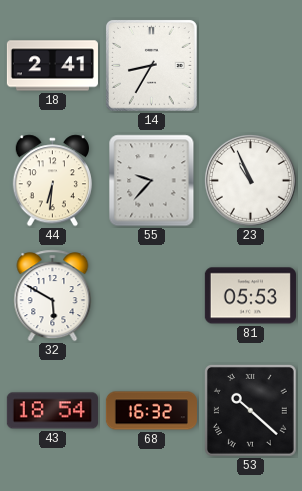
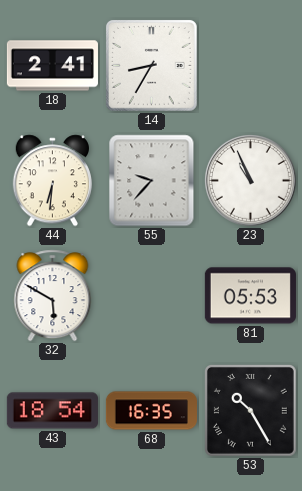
68: 16:32 -> 16:35 (151, 411)
53: 10:22 -> 10:25 (250, 410)
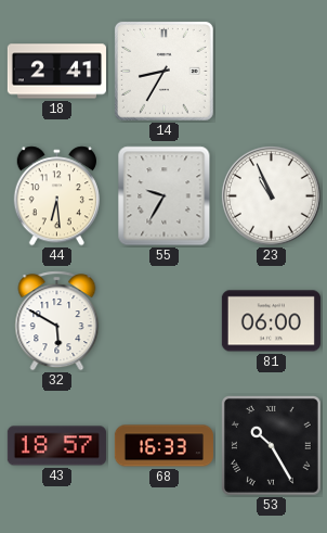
44: 6:31 -> 6:29 (56, 196)
55: 9:37 -> 9:35 (165, 196)
81: 05:53 -> 06:00 (271, 321)
43: 18:54 -> 18:57 (56, 446)
68: 16:35 -> 16:33 (163, 446)
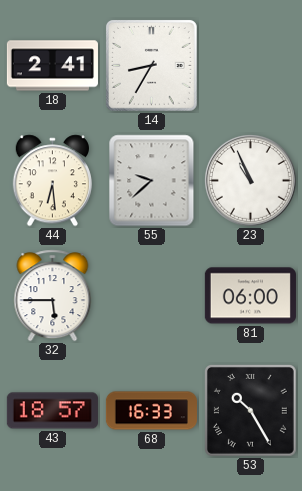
55: 9:35 -> 9:38 (152, 181)
32: 5:50 -> 5:45 (53, 296)
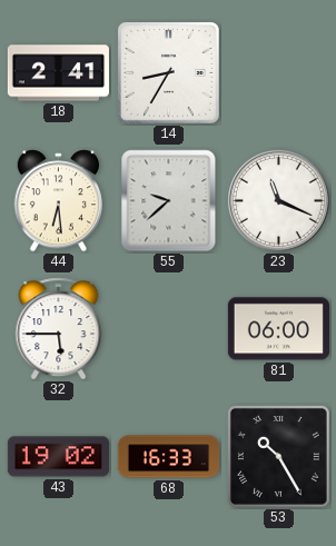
23: 10:56 -> 11:19 (278, 200)
43: 18:57 -> 19:02 (58, 457)
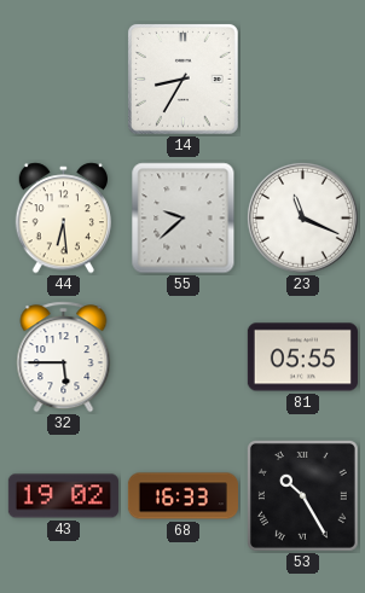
18: 2:41 -> none (58, 73)
81: 06:00 -> 05:55 (302, 357)
